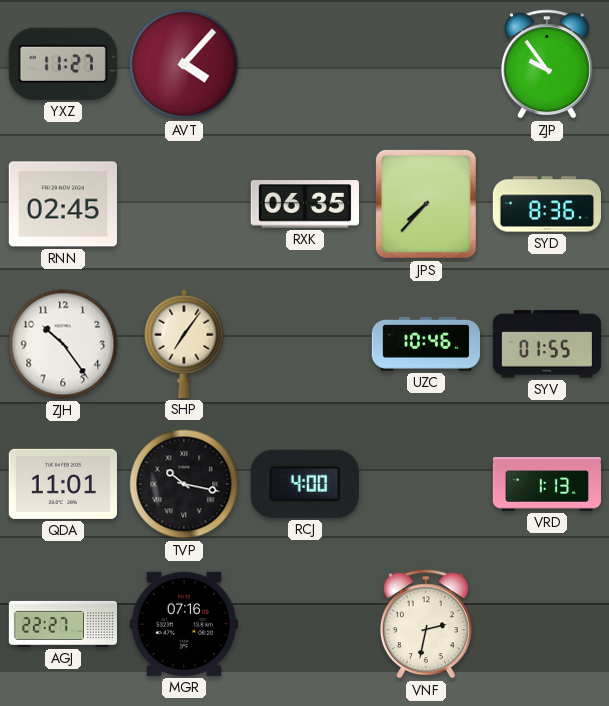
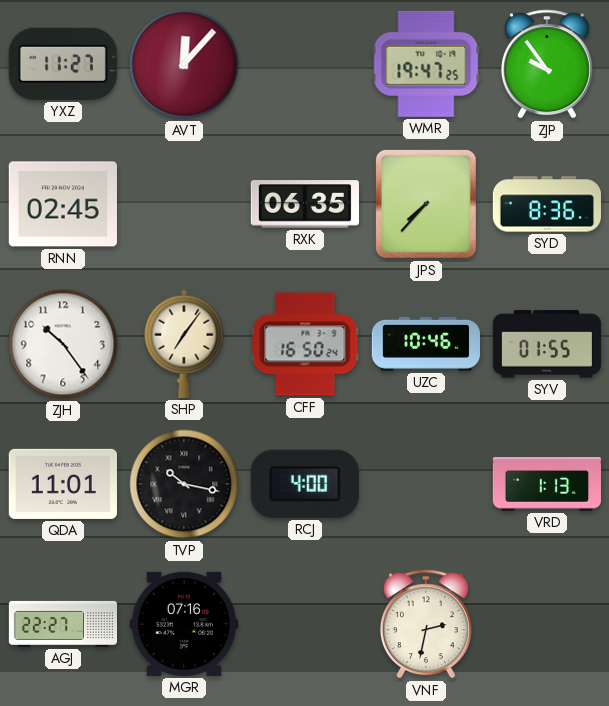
AVT: 4:07 -> 12:07 (184, 64)
WMR: none -> 19:47 (426, 64)
CFF: none -> 16:50 (305, 344)
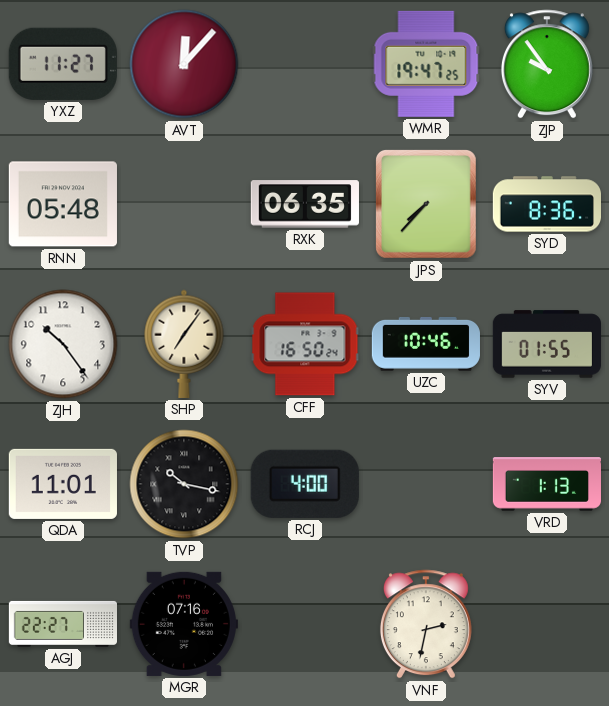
RNN: 02:45 -> 05:48 (63, 204)
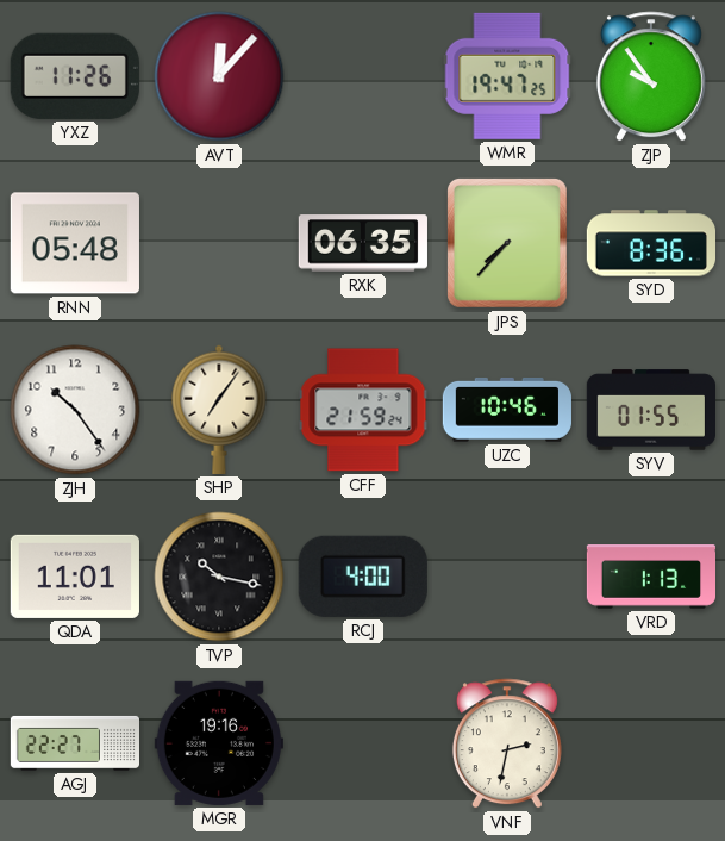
YXZ: 11:27 -> 11:26 (75, 76)
CFF: 16:50 -> 21:59 (363, 410)
MGR: 07:16 -> 19:16 (219, 743)
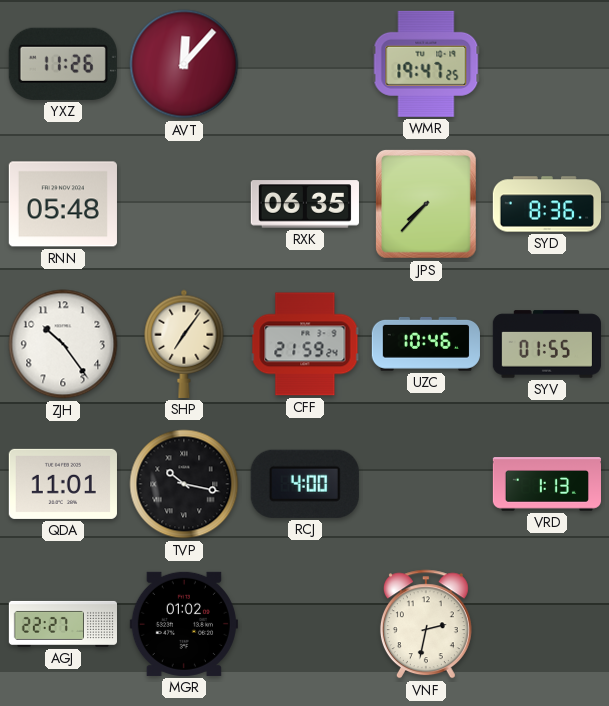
ZJP: 9:54 -> none (651, 76)
MGR: 19:16 -> 01:02 (184, 624)
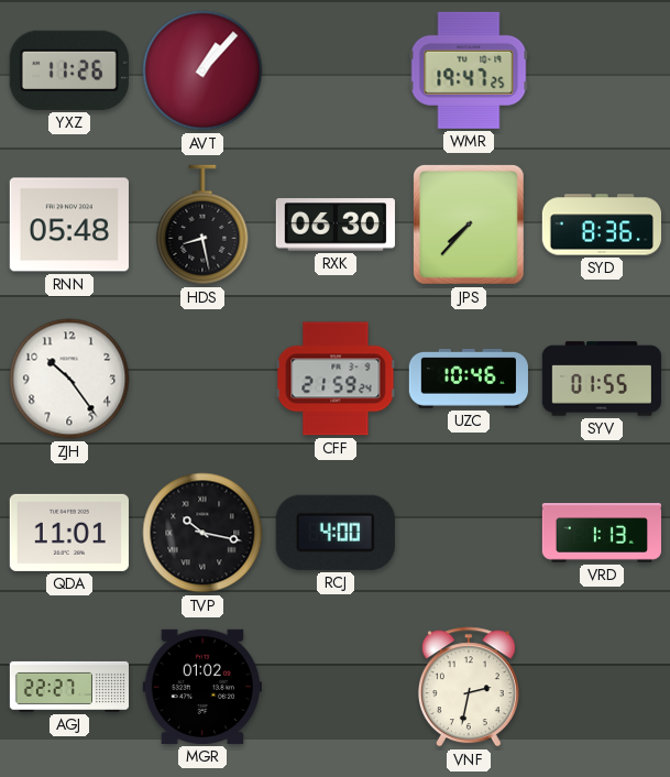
AVT: 12:07 -> 1:07 (202, 70)
HDS: none -> 8:28 (202, 225)
RXK: 06:35 -> 06:30 (336, 225)
SHP: 7:06 -> none (184, 344)
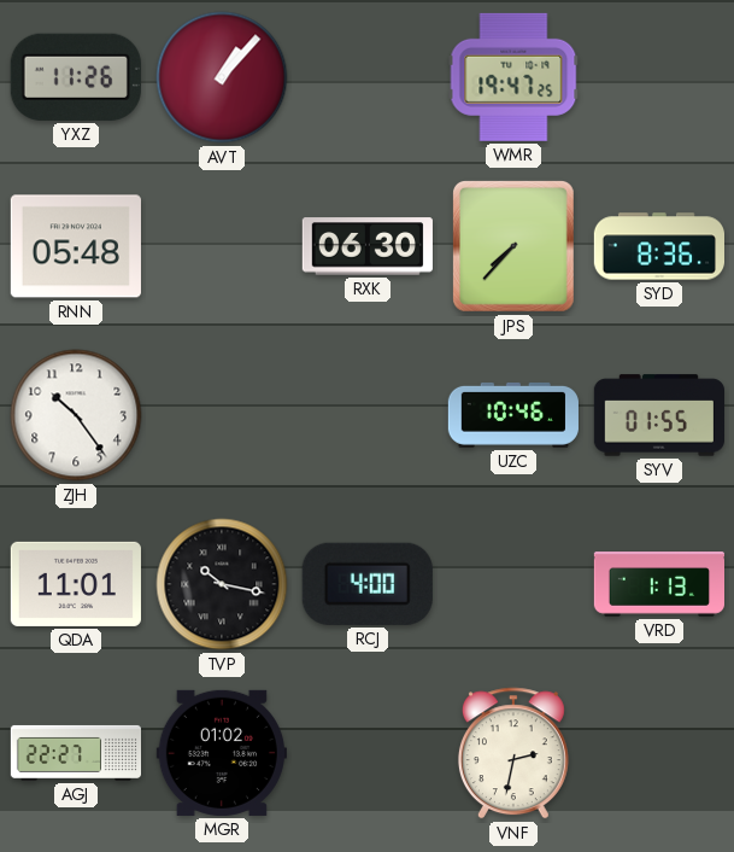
HDS: 8:28 -> none (202, 225)
CFF: 21:59 -> none (336, 379)
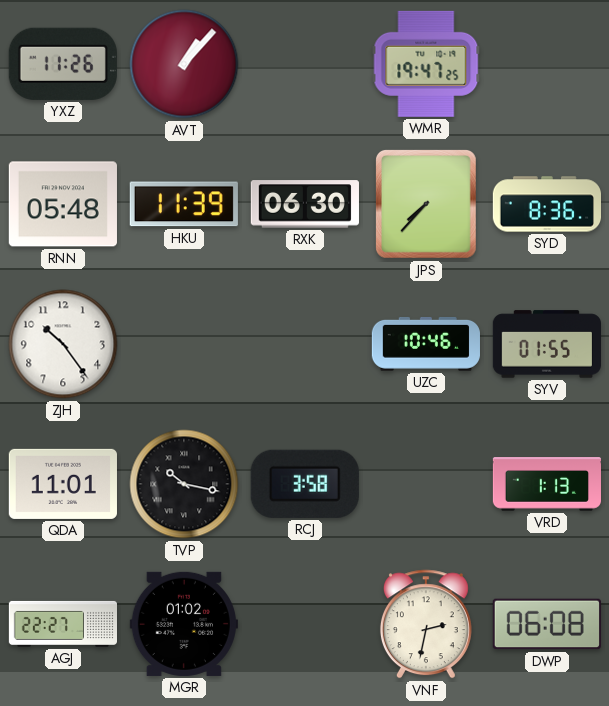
HKU: none -> 11:39 (184, 204)
RCJ: 4:00 -> 3:58 (305, 484)
DWP: none -> 06:08 (547, 624)
